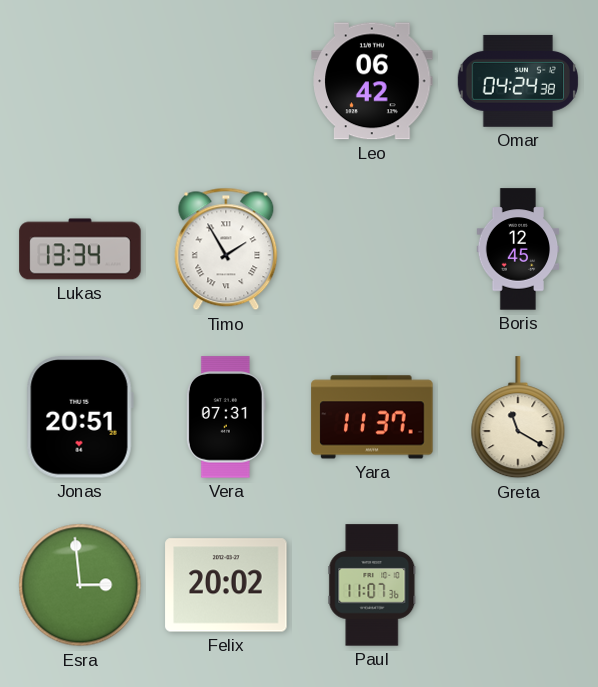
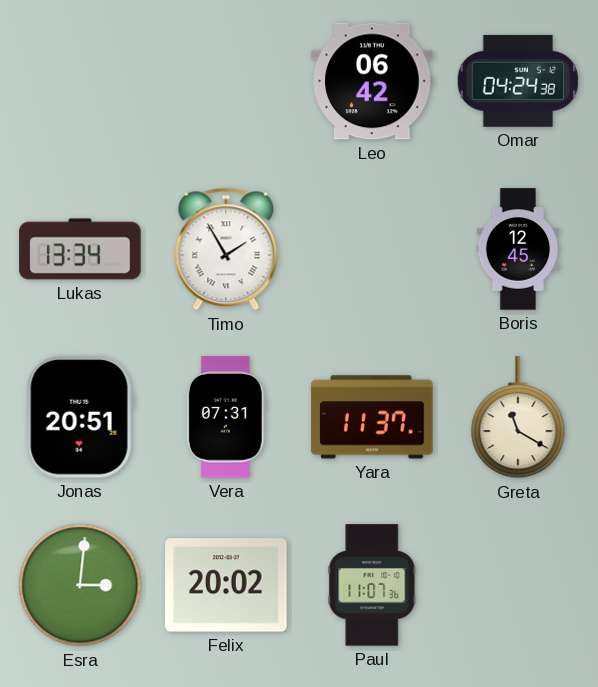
Esra: 2:59 -> 3:01 (80, 585)
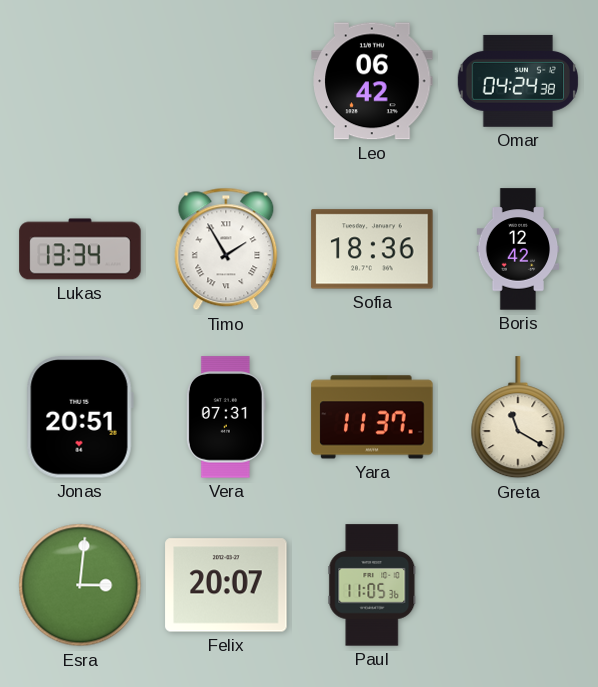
Sofia: none -> 18:36 (372, 249)
Boris: 12:45 -> 12:42 (518, 249)
Felix: 20:02 -> 20:07 (226, 585)
Paul: 11:07 -> 11:05 (372, 585)
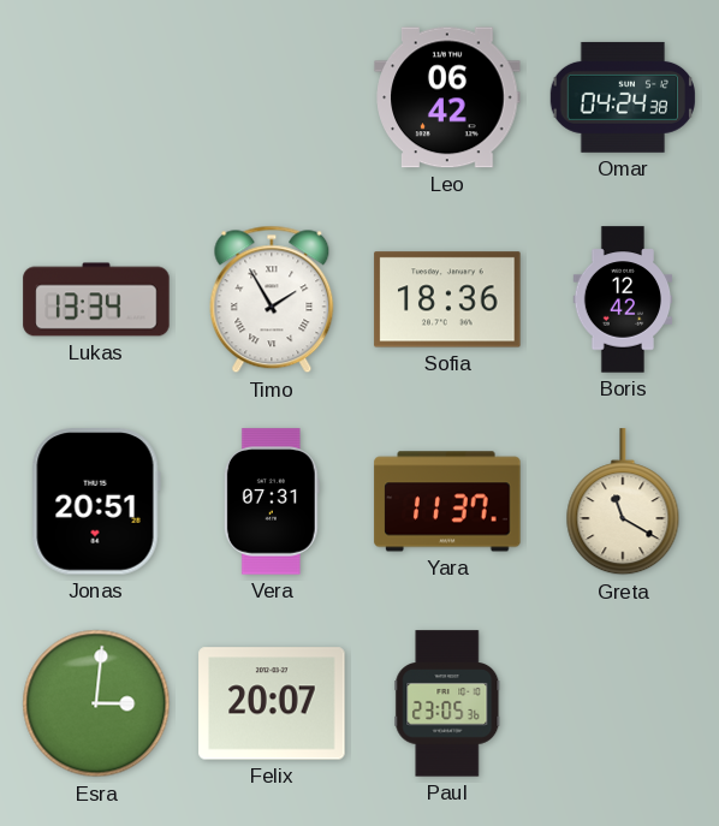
Paul: 11:05 -> 23:05 (447, 703)
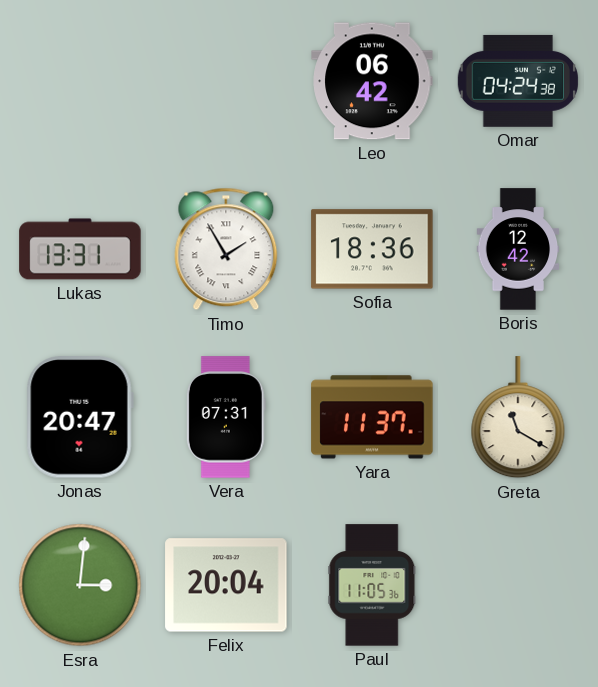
Lukas: 13:34 -> 13:31 (80, 249)
Jonas: 20:51 -> 20:47 (80, 417)
Felix: 20:07 -> 20:04 (226, 585)
Paul: 23:05 -> 11:05 (372, 585)
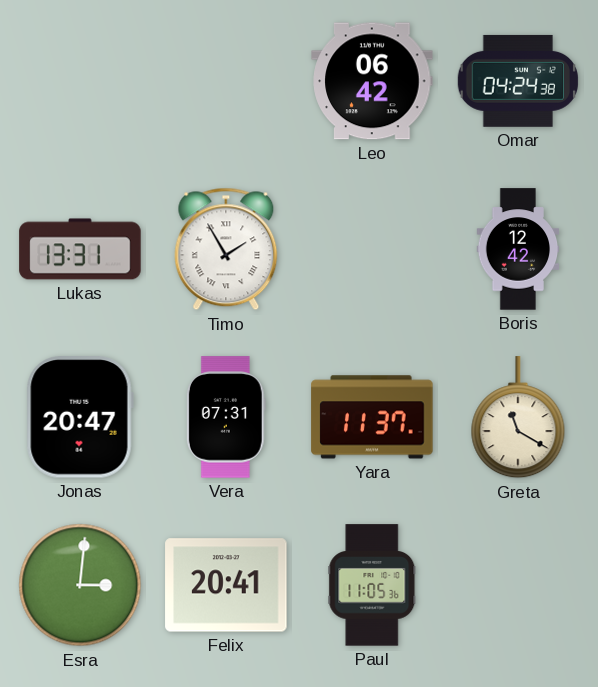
Sofia: 18:36 -> none (372, 249)
Felix: 20:04 -> 20:41 (226, 585)
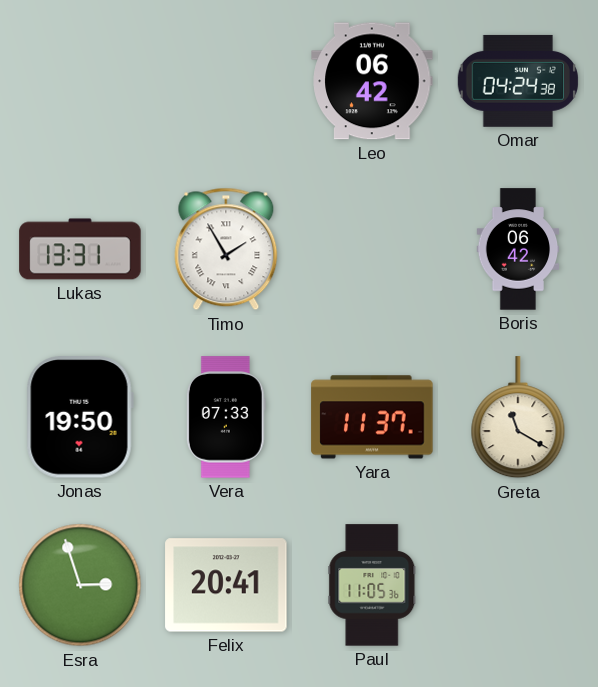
Boris: 12:42 -> 06:42 (518, 249)
Jonas: 20:47 -> 19:50 (80, 417)
Vera: 07:31 -> 07:33 (226, 417)
Esra: 3:01 -> 2:57 (80, 585)
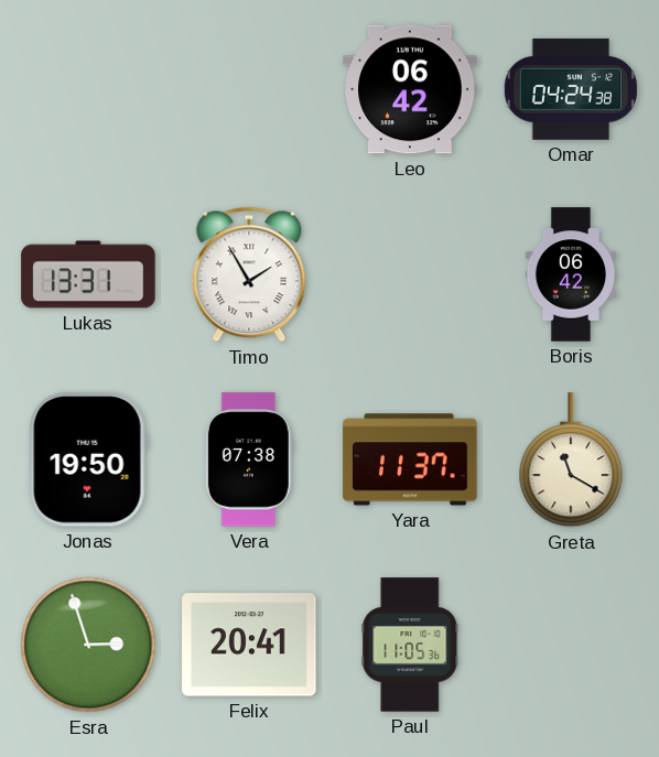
Vera: 07:33 -> 07:38 (249, 459)
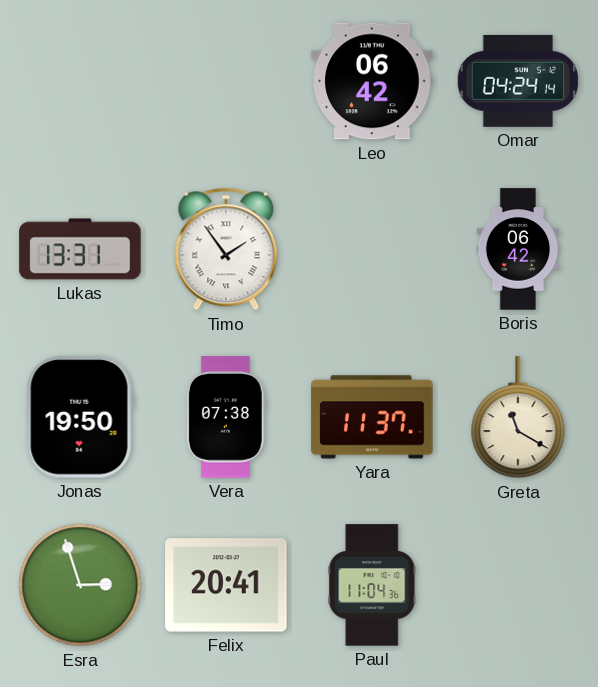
Omar: 04:24:38 -> 04:24:14 (517, 81)
Timo: 1:55 -> 1:54 (226, 249)
Paul: 11:05 -> 11:04 (372, 585)
